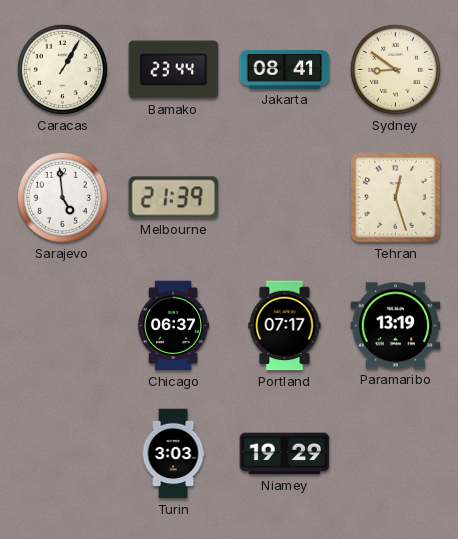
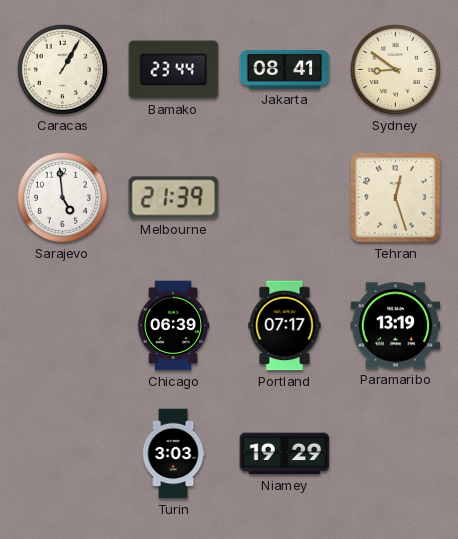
Chicago: 06:37 -> 06:39 (173, 326)
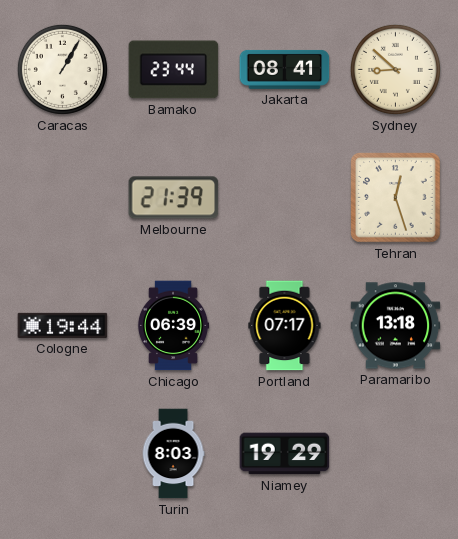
Sydney: 8:51 -> 8:52 (395, 69)
Sarajevo: 4:59 -> none (62, 197)
Cologne: none -> 19:44 (63, 325)
Paramaribo: 13:19 -> 13:18 (396, 326)
Turin: 3:03 -> 8:03 (173, 454)
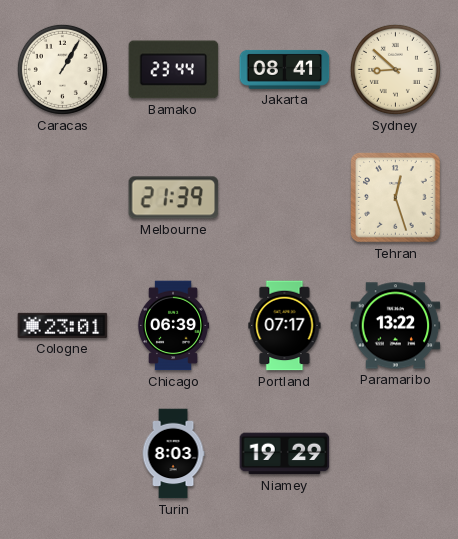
Cologne: 19:44 -> 23:01 (63, 325)
Paramaribo: 13:18 -> 13:22 (396, 326)
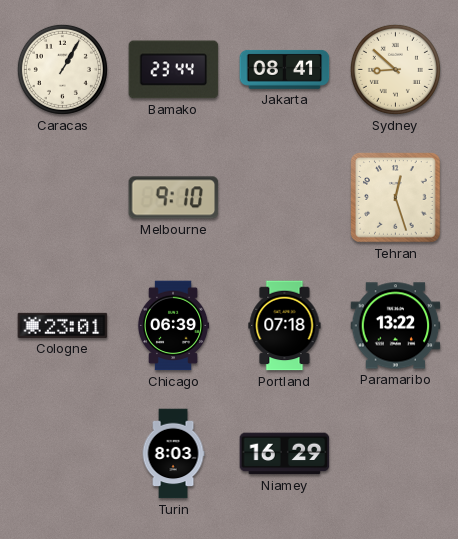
Melbourne: 21:39 -> 9:10 (174, 198)
Portland: 07:17 -> 07:18 (285, 326)
Niamey: 19:29 -> 16:29 (285, 454)
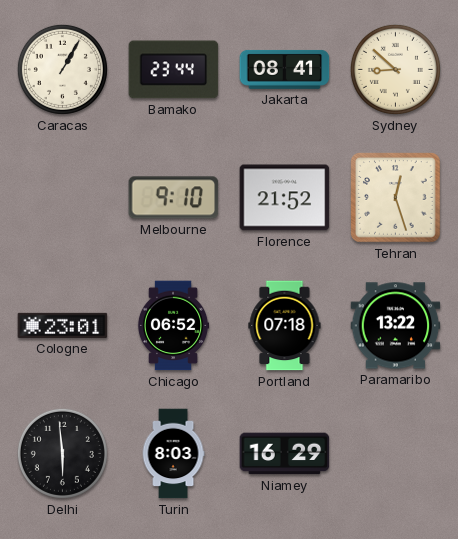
Florence: none -> 21:52 (285, 198)
Chicago: 06:39 -> 06:52 (173, 326)
Delhi: none -> 5:59 (62, 453)
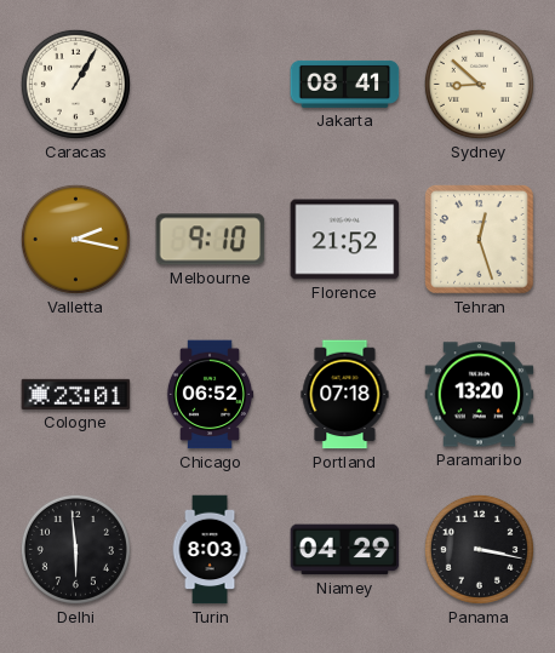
Bamako: 23:44 -> none (174, 70)
Valletta: none -> 2:17 (75, 239)
Paramaribo: 13:22 -> 13:20 (480, 395)
Niamey: 16:29 -> 04:29 (345, 550)
Panama: none -> 3:17 (479, 549)
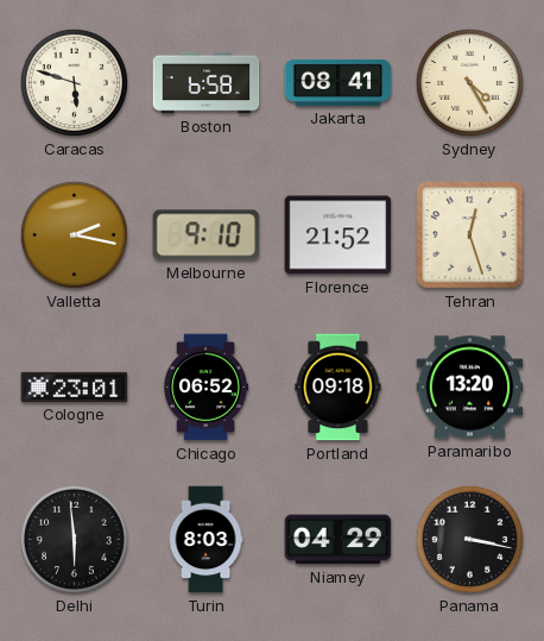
Caracas: 1:05 -> 5:48 (74, 82)
Boston: none -> 6:58 (207, 83)
Sydney: 8:52 -> 4:25 (469, 82)
Portland: 07:18 -> 09:18 (339, 388)
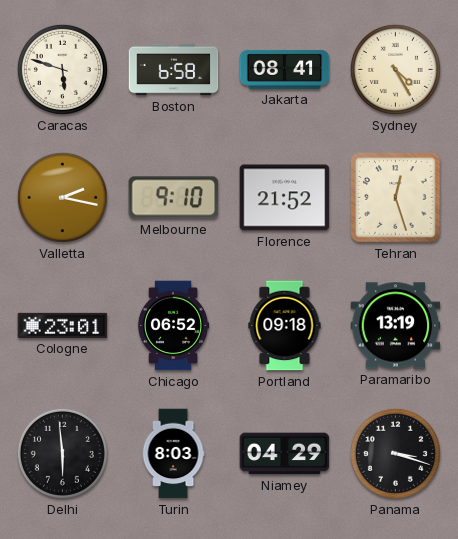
Paramaribo: 13:20 -> 13:19 (396, 326)
Panama: 3:17 -> 3:18 (395, 453)
